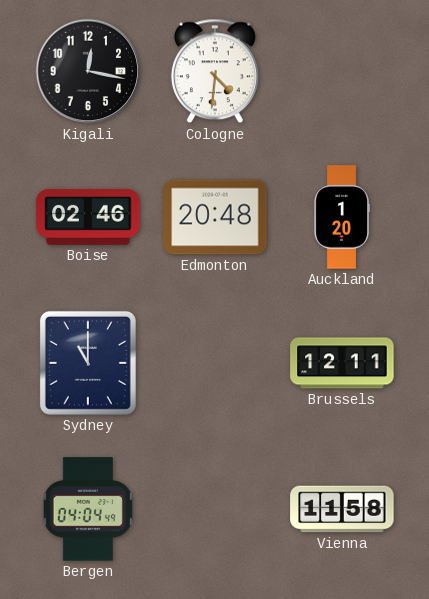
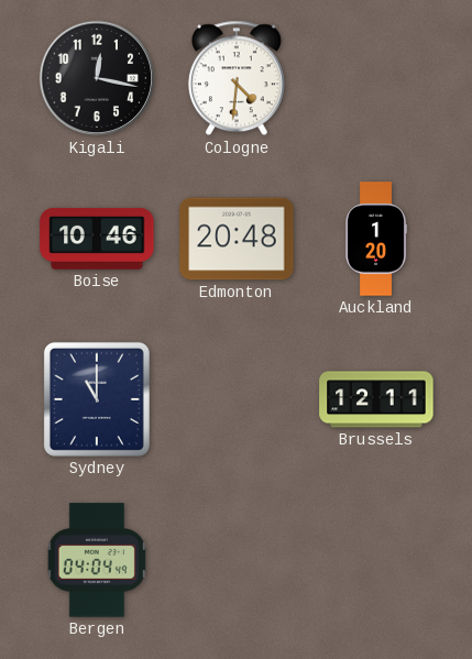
Boise: 02:46 -> 10:46 (97, 239)
Vienna: 11:58 -> none (342, 509)
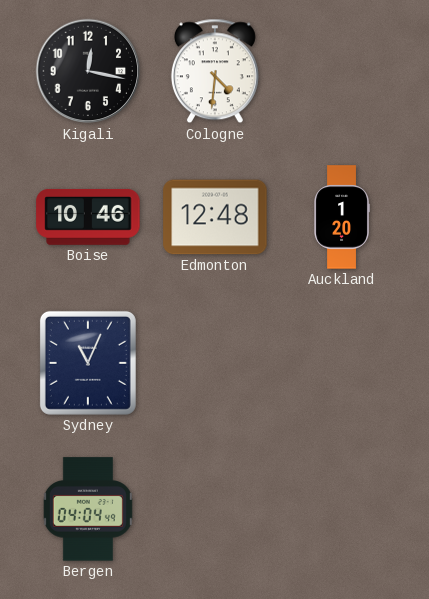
Edmonton: 20:48 -> 12:48 (215, 217)
Sydney: 11:00 -> 11:04 (88, 363)
Brussels: 12:11 -> none (376, 399)
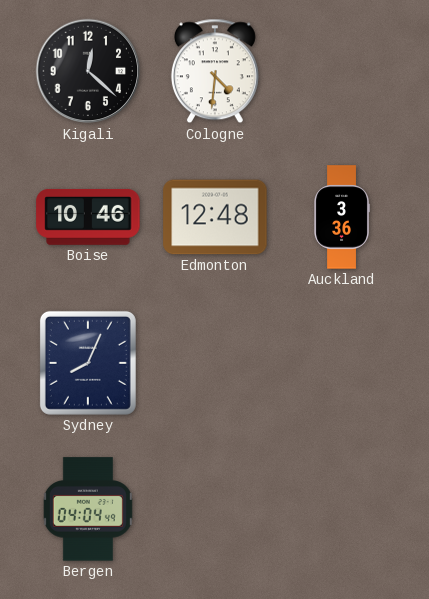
Kigali: 12:17 -> 12:22 (88, 71)
Auckland: 1:20 -> 3:36 (342, 217)
Sydney: 11:04 -> 8:04 (88, 363)
